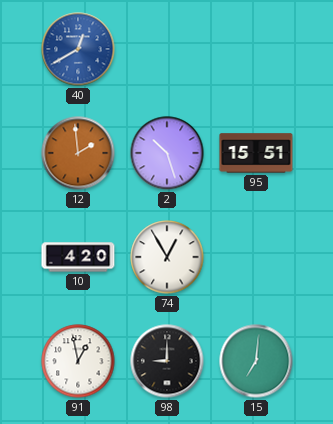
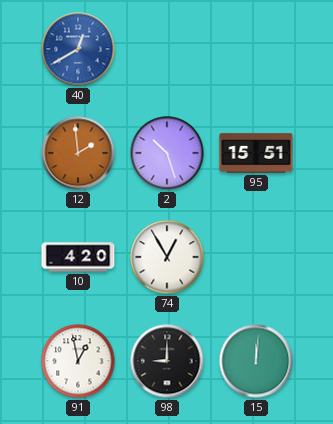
15: 7:01 -> 12:01 (256, 361)
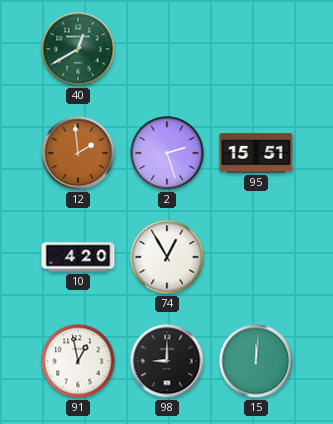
40 dial: blue -> green (78, 49)
2: 10:27 -> 2:27 (167, 153)
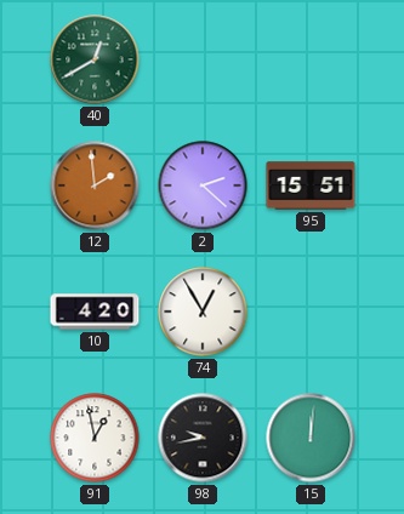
2: 2:27 -> 2:22 (203, 185)
98: 9:00 -> 9:43 (203, 438)
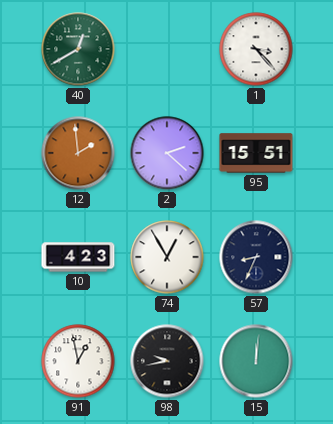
1: none -> 3:23 (256, 49)
10: 4:20 -> 4:23 (78, 257)
57: none -> 8:34 (256, 257)
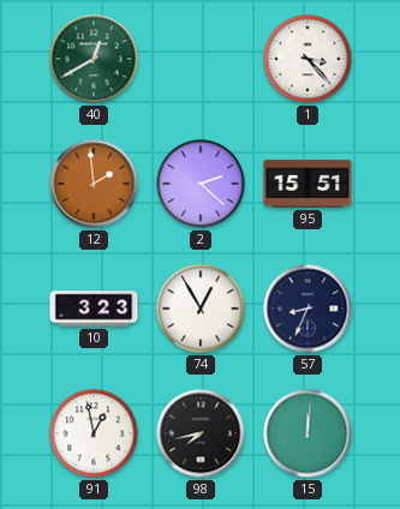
10: 4:23 -> 3:23 (94, 309)
98: 9:43 -> 7:43 (201, 433)
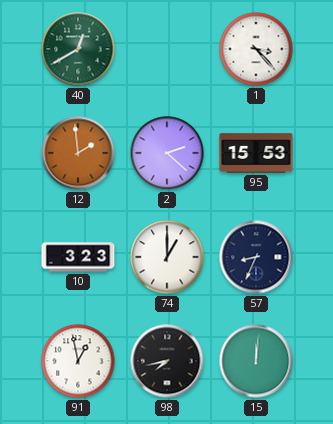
95: 15:51 -> 15:53 (256, 153)
74: 12:55 -> 1:00 (167, 257)
